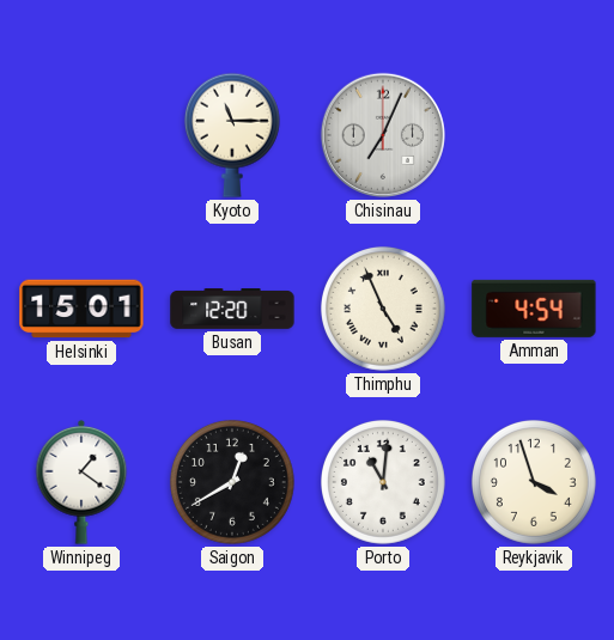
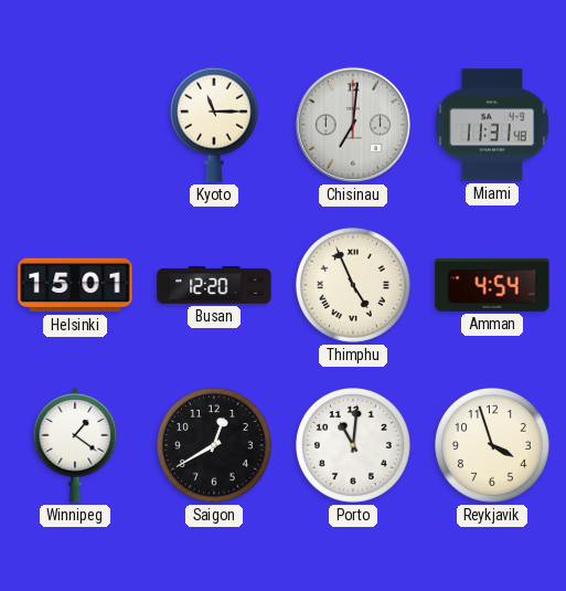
Chisinau: 7:04 -> 7:01 (353, 125)
Miami: none -> 11:31 (492, 125)
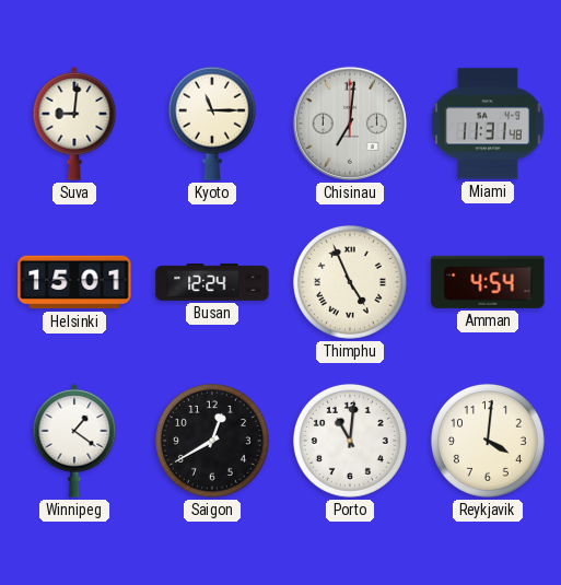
Suva: none -> 9:01 (74, 124)
Busan: 12:20 -> 12:24 (212, 282)
Reykjavik: 3:57 -> 4:01 (488, 441)
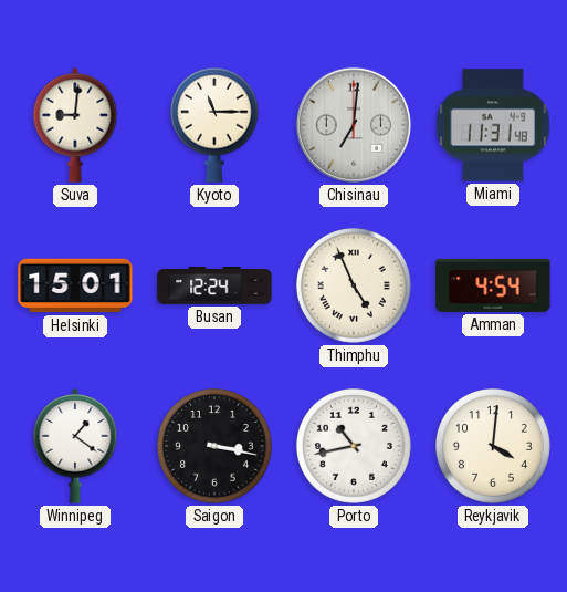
Saigon: 12:40 -> 3:17 (214, 446)
Porto: 11:01 -> 10:43 (354, 446)
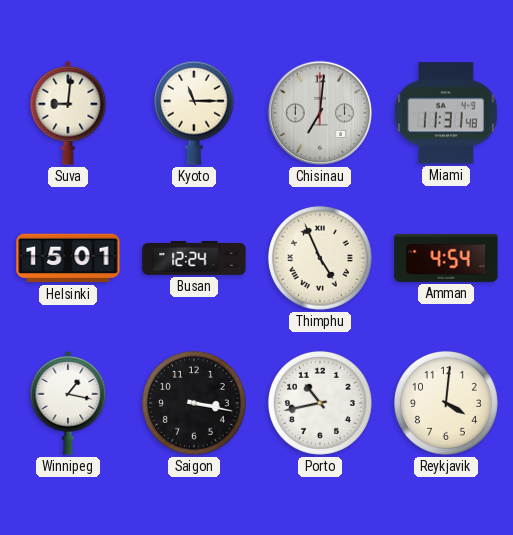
Winnipeg: 1:21 -> 1:17 (68, 403)
